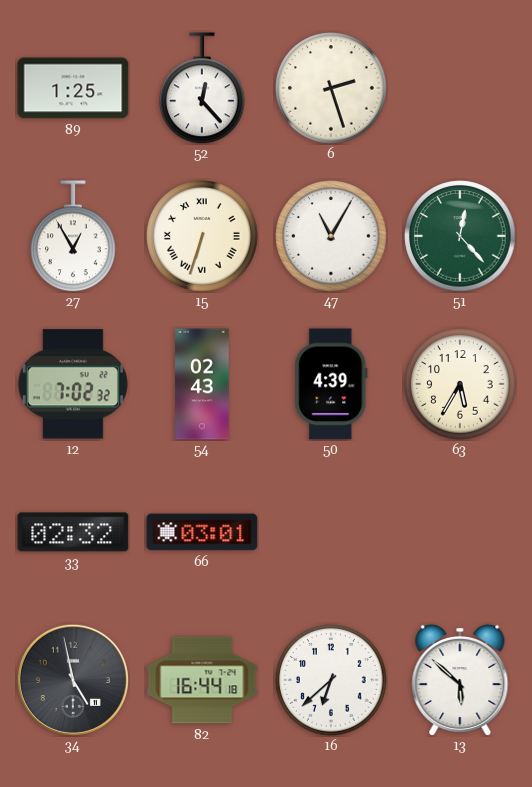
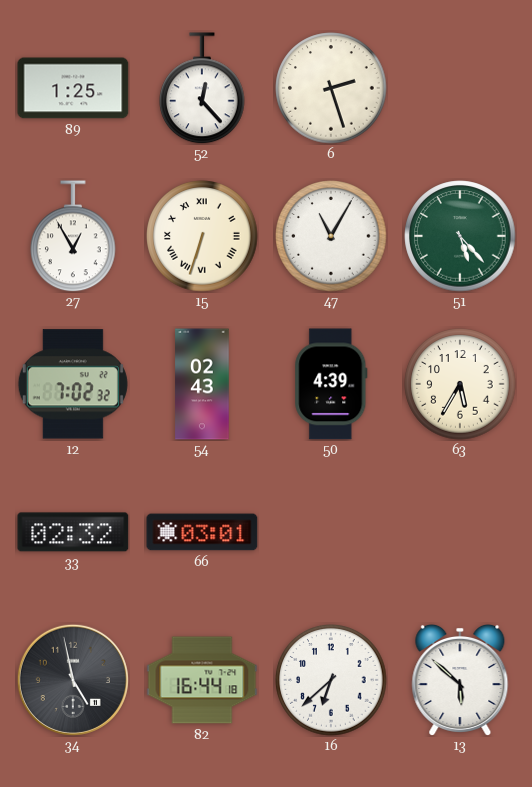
51: 12:23 -> 5:23 (460, 236)
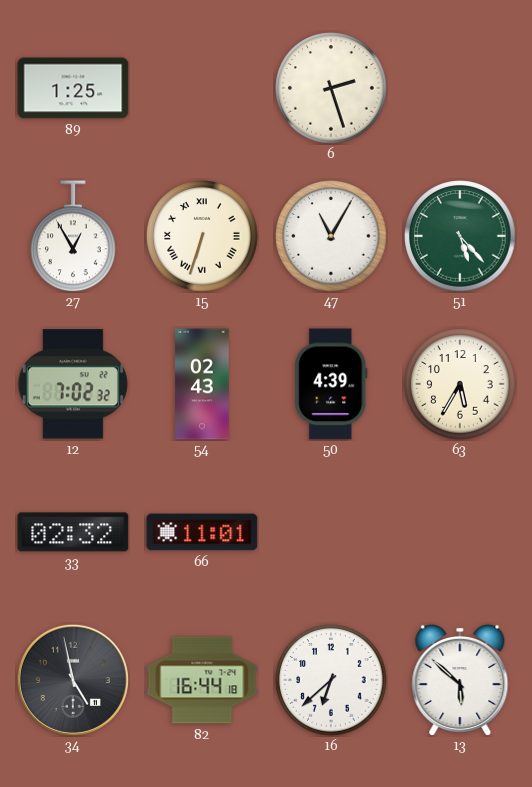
52: 12:23 -> none (202, 88)
66: 03:01 -> 11:01 (202, 532)
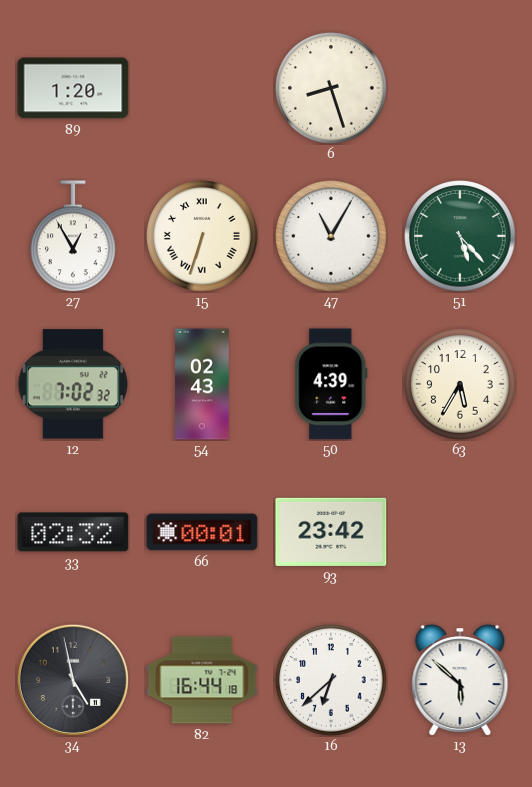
89: 1:25 -> 1:20 (73, 88)
6: 2:27 -> 8:27 (331, 88)
66: 11:01 -> 00:01 (202, 532)
93: none -> 23:42 (331, 532)
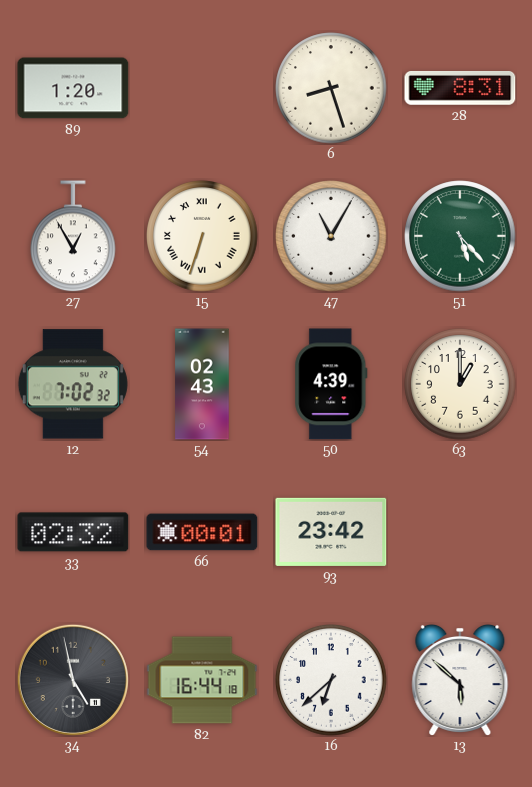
28: none -> 8:31 (460, 88)
63: 5:35 -> 1:00 (460, 384)
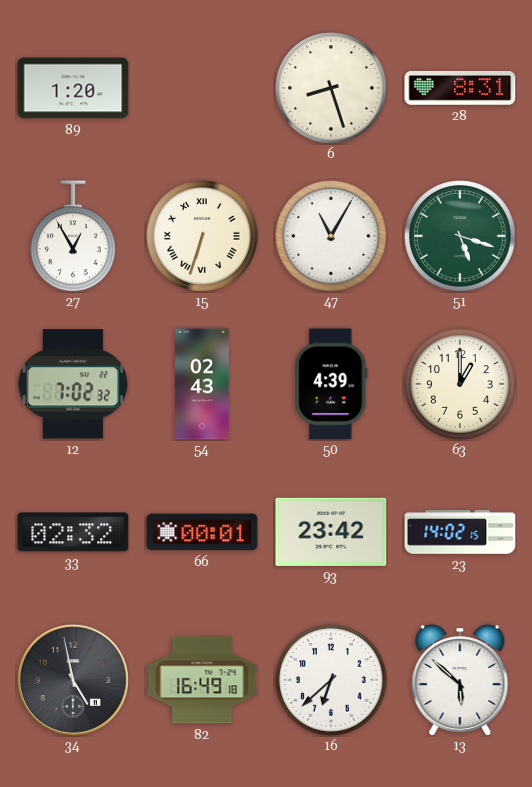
51: 5:23 -> 5:18 (460, 236)
23: none -> 14:02 (460, 532)
82: 16:44 -> 16:49 (202, 680)
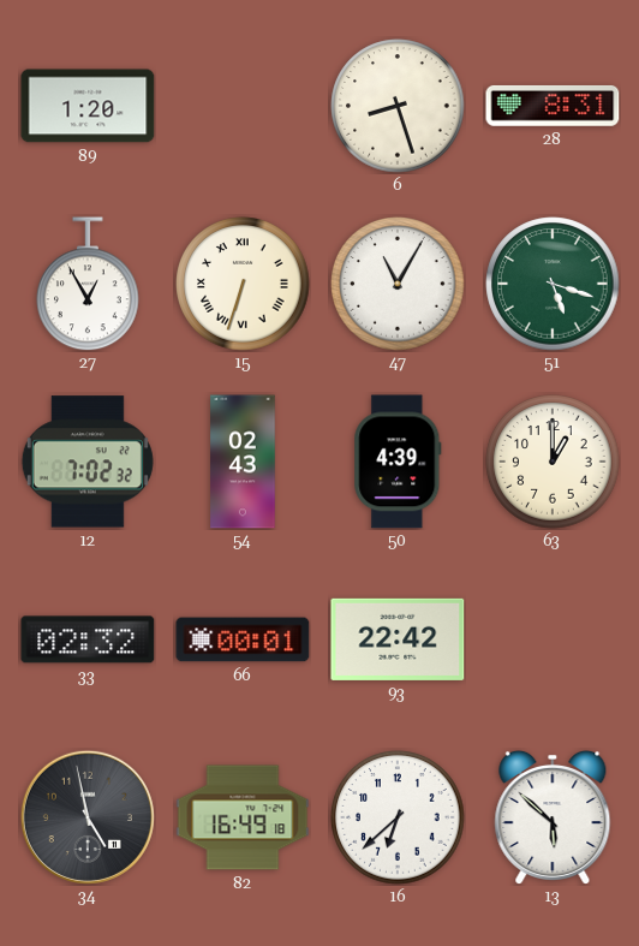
93: 23:42 -> 22:42 (398, 639)
23: 14:02 -> none (460, 532)
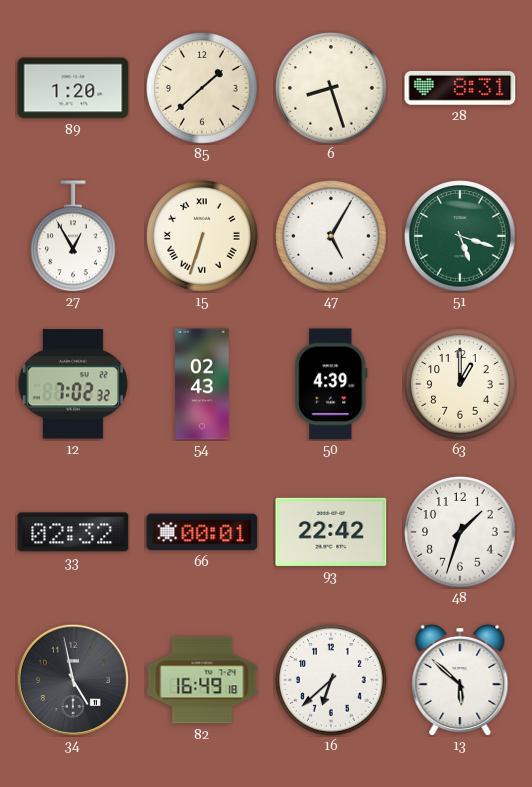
85: none -> 1:38 (202, 88)
47: 11:05 -> 5:05 (331, 236)
48: none -> 1:33 (460, 532)
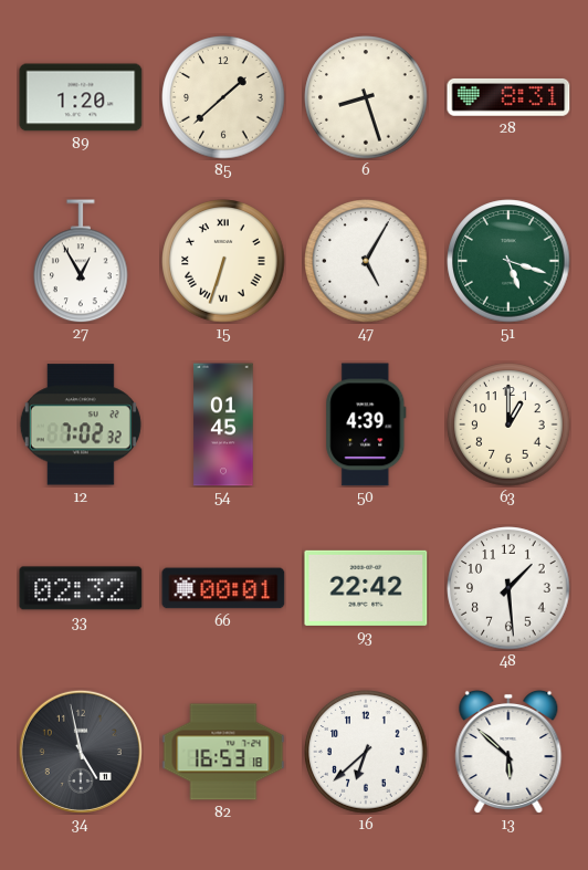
54: 02:43 -> 01:45 (223, 424)
48: 1:33 -> 1:29 (508, 588)
82: 16:49 -> 16:53 (223, 752)
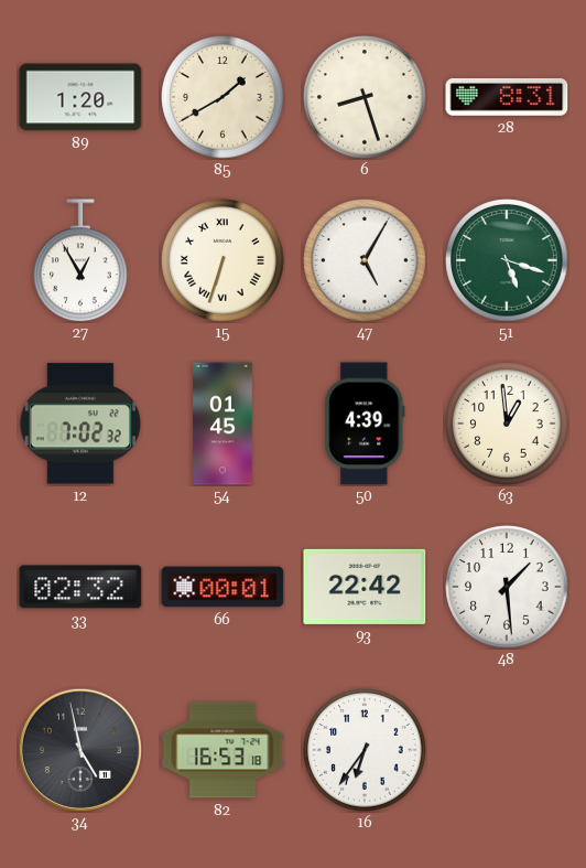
85: 1:38 -> 1:40 (223, 97)
63: 1:00 -> 12:59 (507, 424)
16: 6:38 -> 6:36 (365, 750)
13: 5:52 -> none (508, 752)
